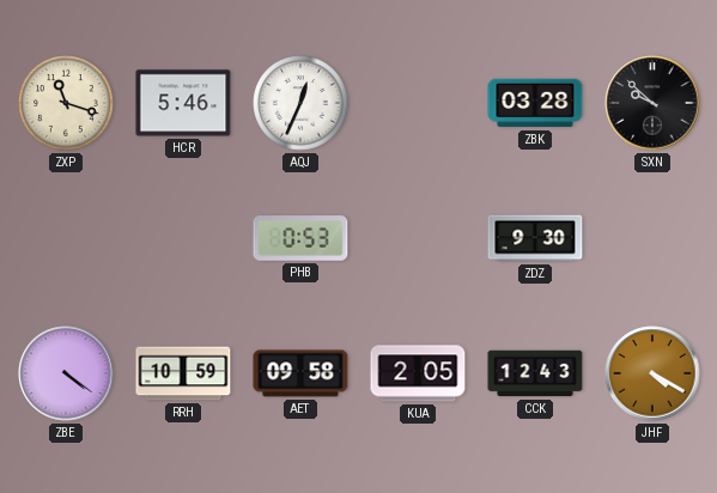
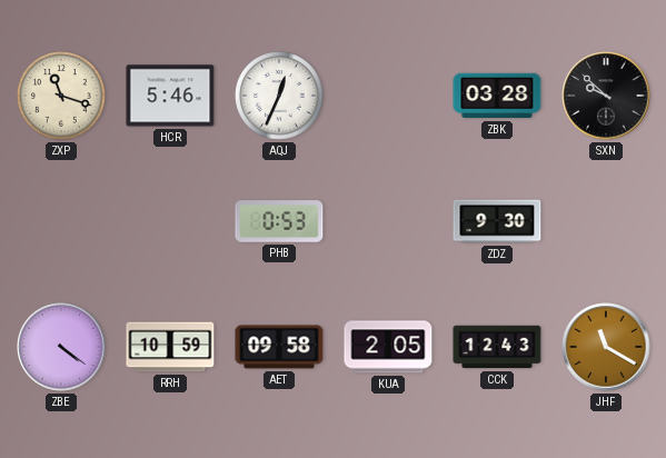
JHF: 4:20 -> 11:20 (606, 347)
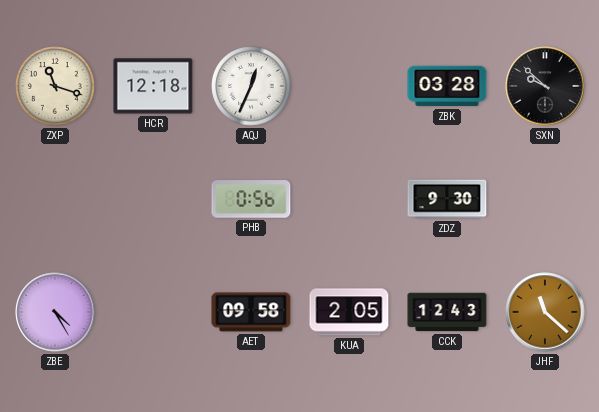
HCR: 5:46 -> 12:18 (153, 86)
PHB: 0:53 -> 0:56 (251, 199)
ZBE: 4:21 -> 4:25 (55, 312)
RRH: 10:59 -> none (170, 347)
JHF: 11:20 -> 11:22 (545, 312)
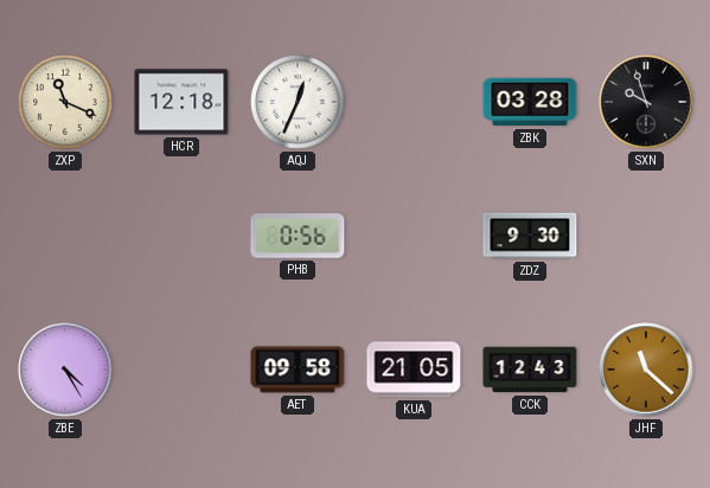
ZXP: 11:18 -> 11:19 (65, 102)
SXN: 9:52 -> 9:57 (646, 102)
KUA: 2:05 -> 21:05 (414, 370)
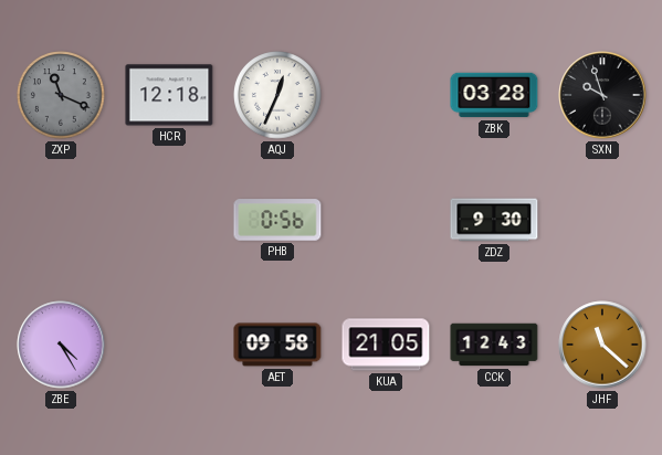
ZXP dial: cream -> grey (61, 95)
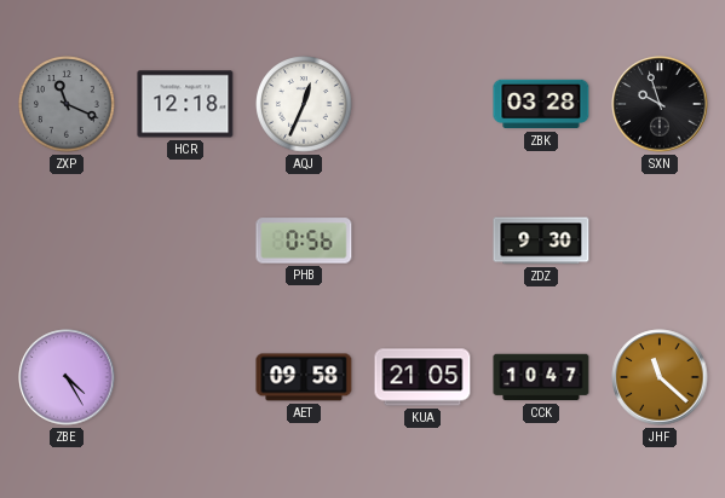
CCK: 12:43 -> 10:47 (541, 377)
